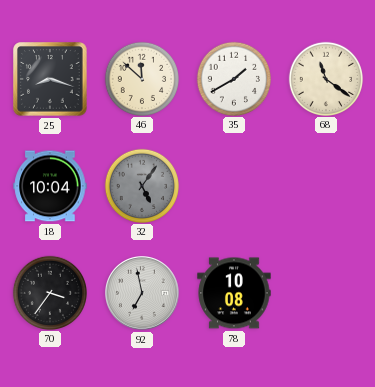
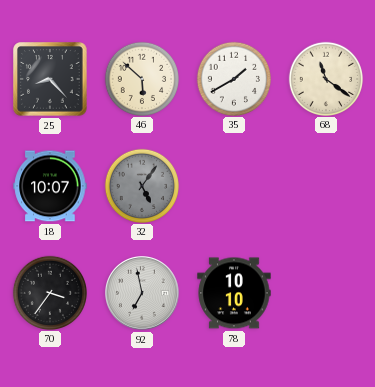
25: 8:18 -> 8:23 (50, 79)
46: 11:52 -> 5:52 (141, 78)
18: 10:04 -> 10:07 (50, 186)
78: 10:08 -> 10:10 (234, 293)
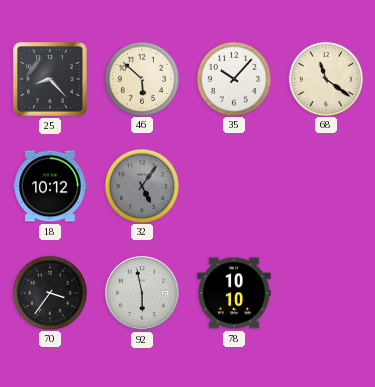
35: 1:40 -> 10:07 (233, 78)
18: 10:07 -> 10:12 (50, 186)
92: 6:58 -> 5:58 (143, 294)
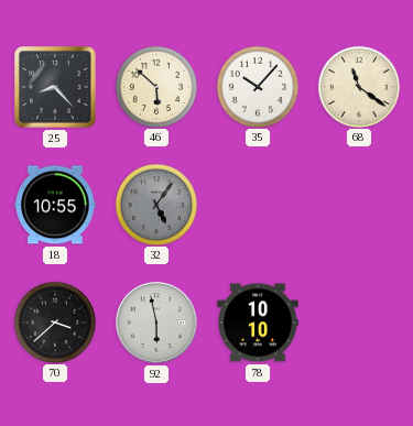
18: 10:12 -> 10:55 (55, 205)
70: 3:36 -> 3:38 (54, 321)
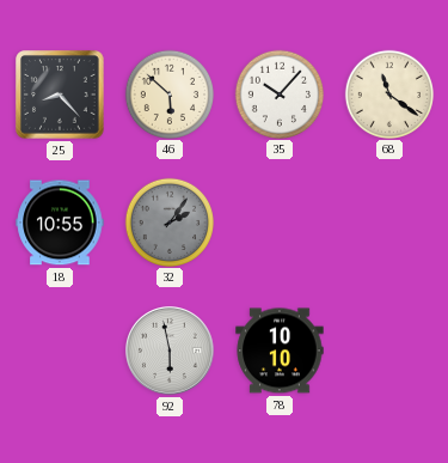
32: 5:06 -> 2:06 (168, 221)
70: 3:38 -> none (54, 321)
